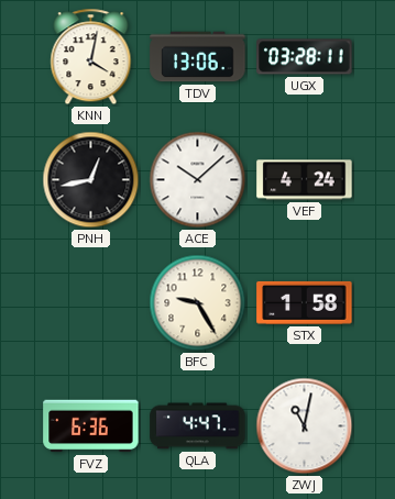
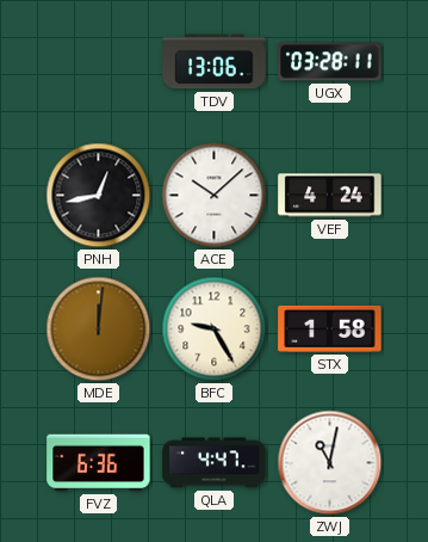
KNN: 4:02 -> none (91, 57)
MDE: none -> 12:01 (99, 329)
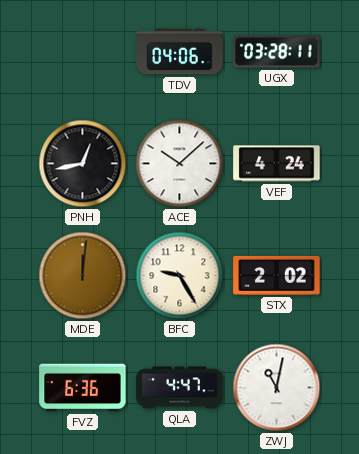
TDV: 13:06 -> 04:06 (180, 52)
STX: 1:58 -> 2:02 (277, 275)
